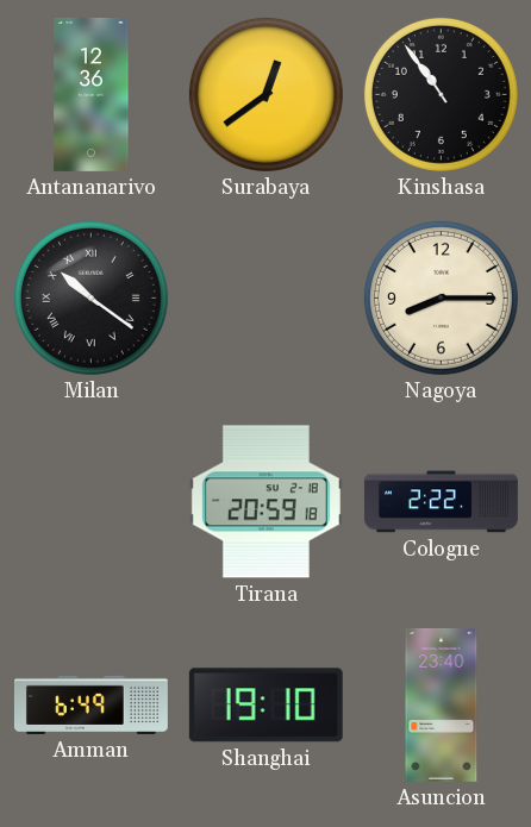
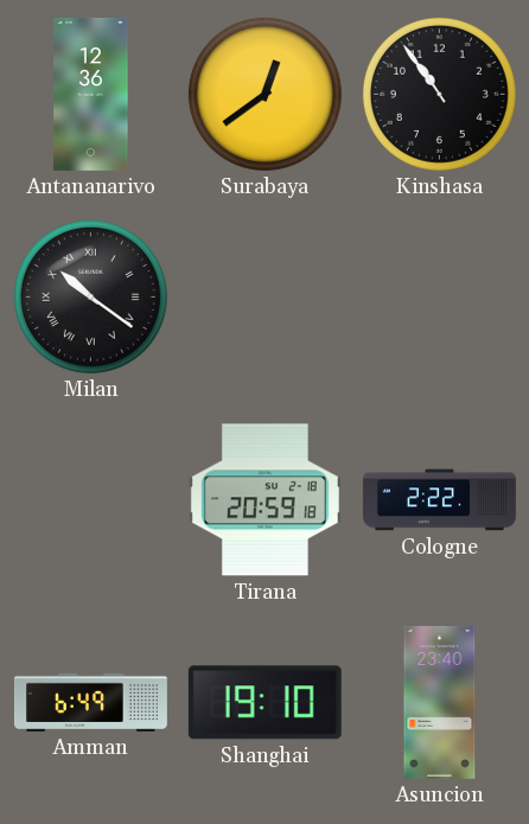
Nagoya: 8:15 -> none (441, 297)
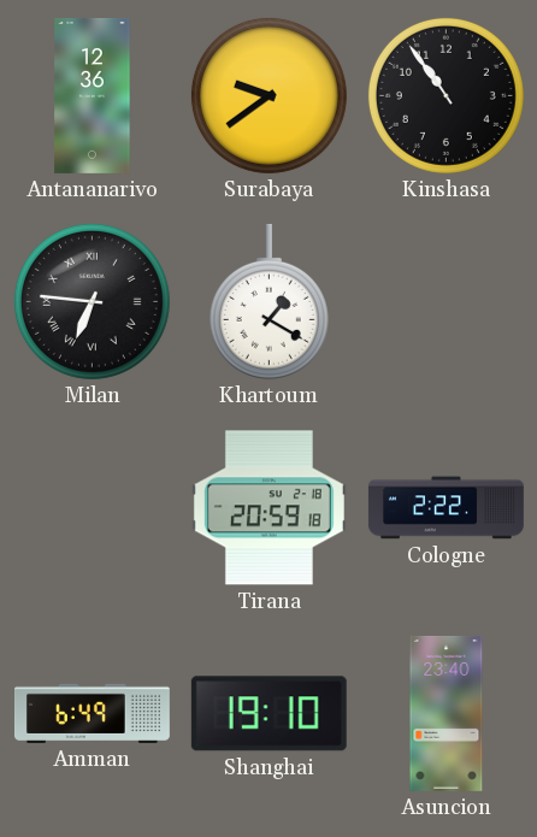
Surabaya: 12:39 -> 9:39 (268, 95)
Milan: 10:21 -> 6:46 (92, 301)
Khartoum: none -> 1:20 (268, 301)
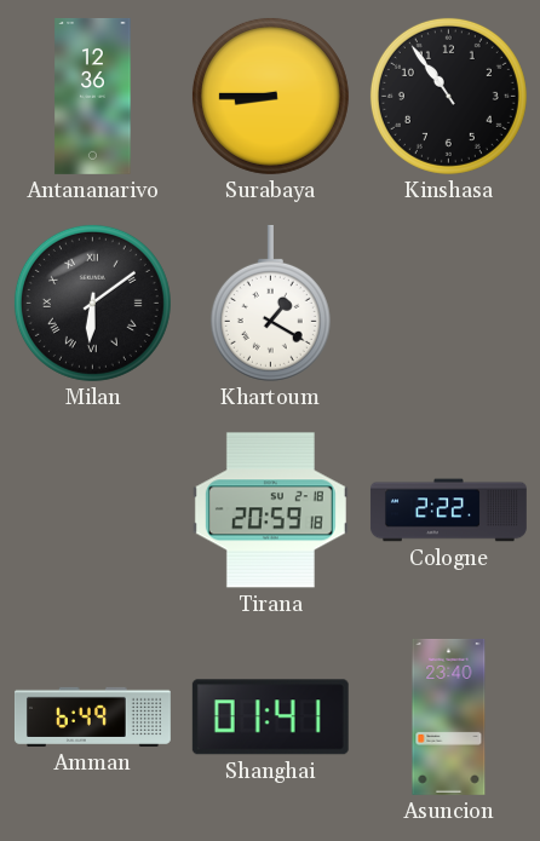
Surabaya: 9:39 -> 8:45 (270, 96)
Milan: 6:46 -> 6:09 (92, 303)
Shanghai: 19:10 -> 01:41 (270, 718)
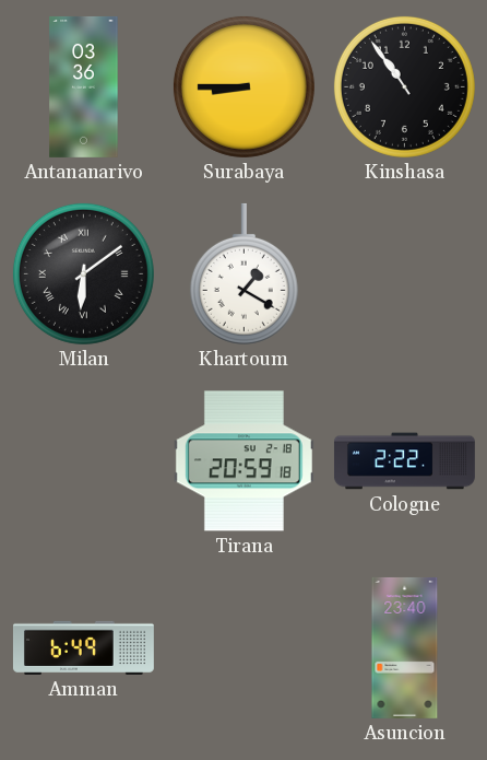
Antananarivo: 12:36 -> 03:36 (84, 86)
Shanghai: 01:41 -> none (270, 718)
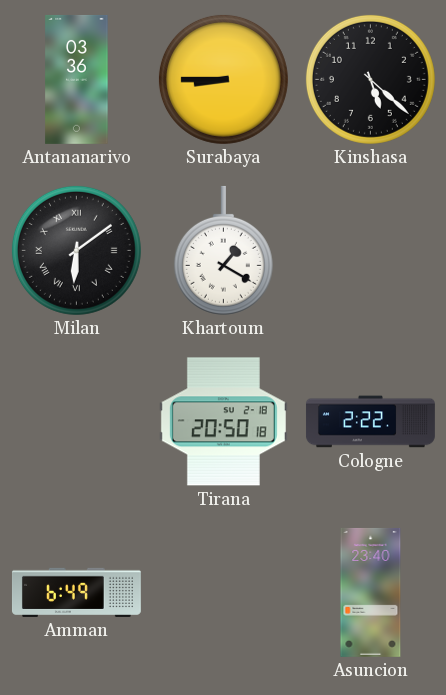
Kinshasa: 10:54 -> 5:22 (370, 79)
Tirana: 20:59 -> 20:50 (223, 422)
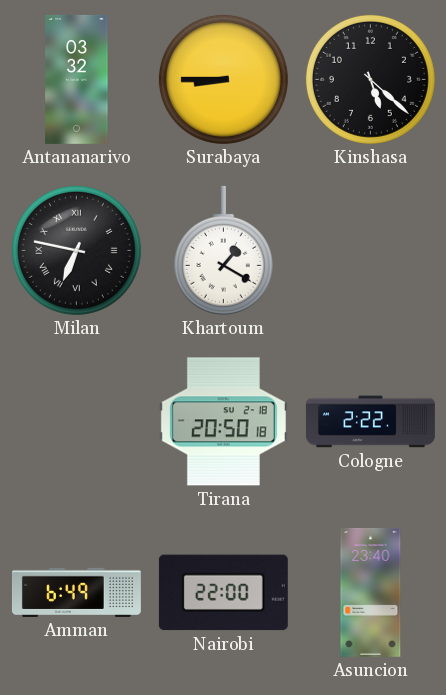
Antananarivo: 03:36 -> 03:32 (77, 79)
Milan: 6:09 -> 6:47 (76, 250)
Nairobi: none -> 22:00 (223, 593)
